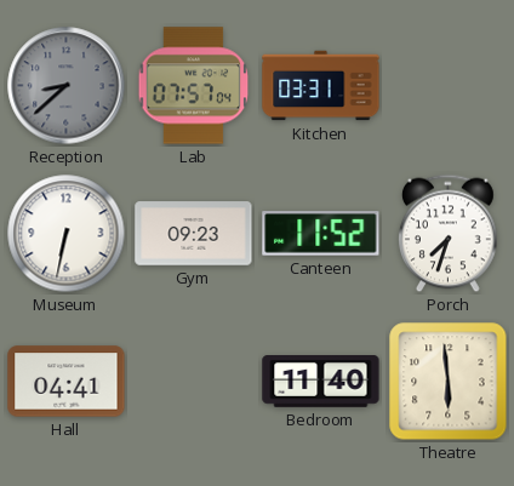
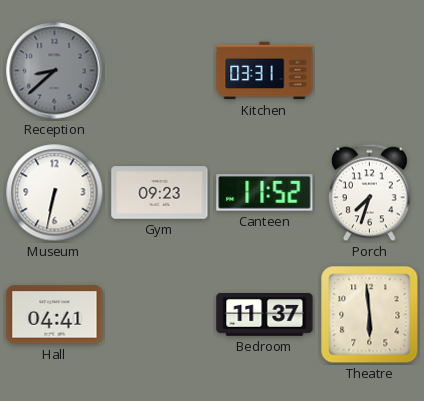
Lab: 07:57 -> none (194, 86)
Bedroom: 11:40 -> 11:37 (265, 315)
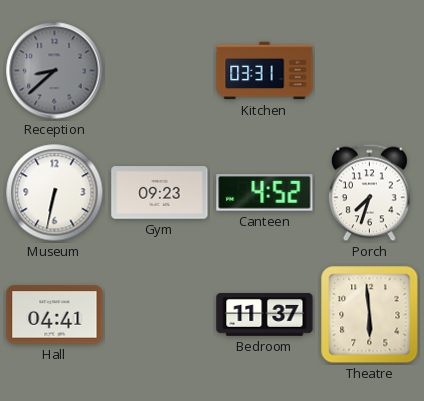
Canteen: 11:52 -> 4:52 (265, 193)
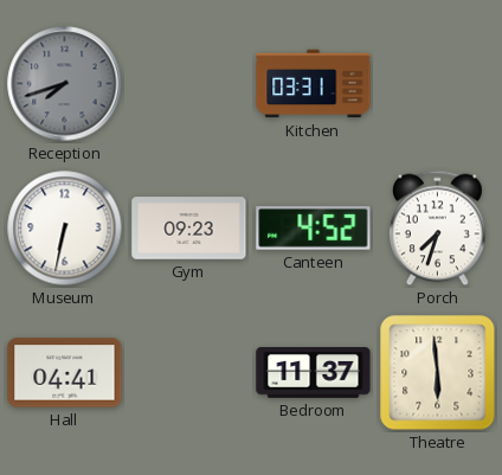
Reception: 8:38 -> 7:42 (65, 84)
